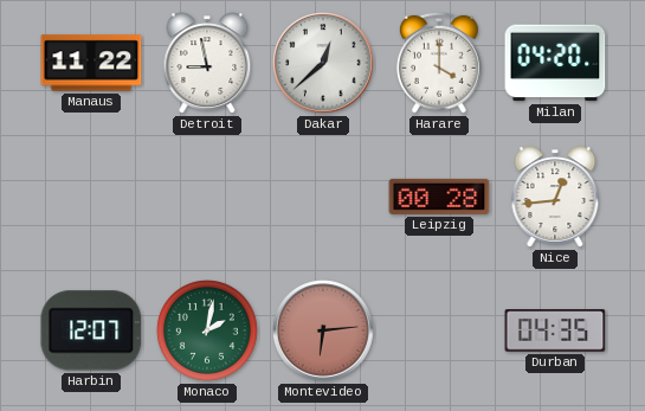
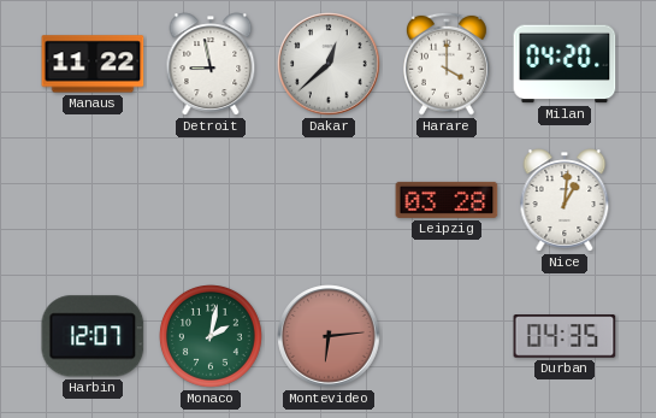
Leipzig: 00:28 -> 03:28 (447, 200)
Nice: 12:44 -> 1:01 (565, 200)
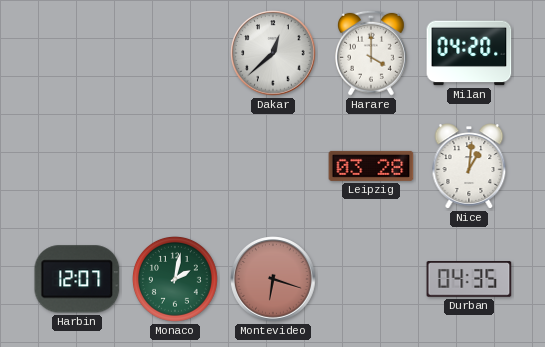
Manaus: 11:22 -> none (93, 64)
Detroit: 8:58 -> none (211, 64)
Montevideo: 6:14 -> 6:18 (273, 279)
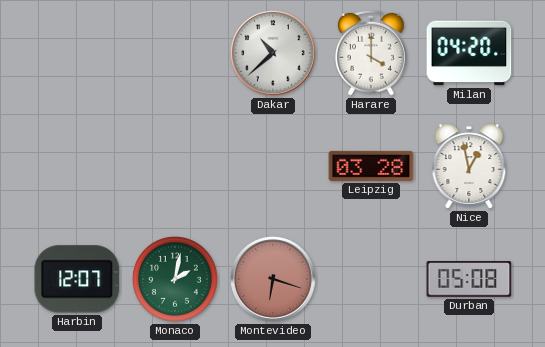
Dakar: 12:38 -> 10:38 (273, 53)
Nice: 1:01 -> 12:58 (469, 166)
Durban: 04:35 -> 05:08 (469, 279)
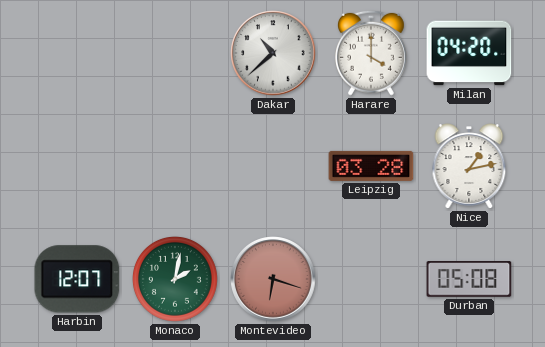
Nice: 12:58 -> 1:13 (469, 166)
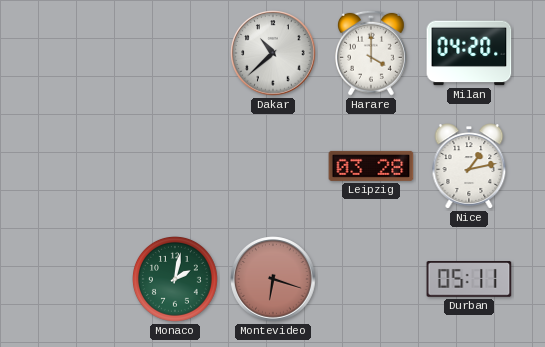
Harbin: 12:07 -> none (77, 279)
Durban: 05:08 -> 05:11 (469, 279)
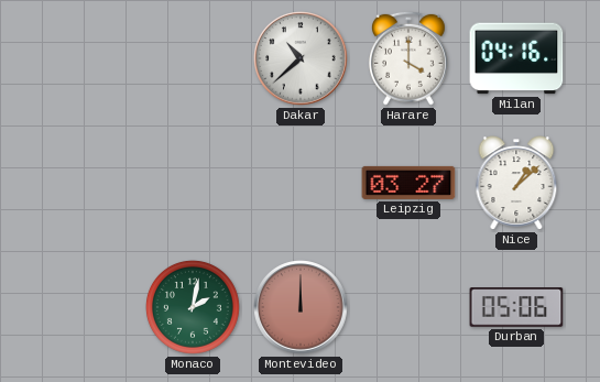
Milan: 04:20 -> 04:16 (516, 58)
Leipzig: 03:28 -> 03:27 (408, 183)
Nice: 1:13 -> 1:08 (516, 183)
Montevideo: 6:18 -> 12:00 (301, 307)
Durban: 05:11 -> 05:06 (516, 307)
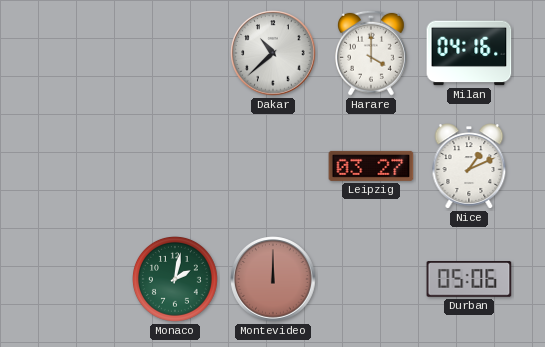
Nice: 1:08 -> 1:11 (469, 166)
